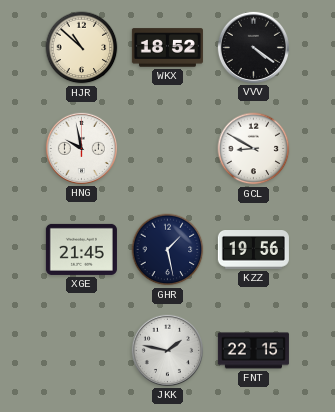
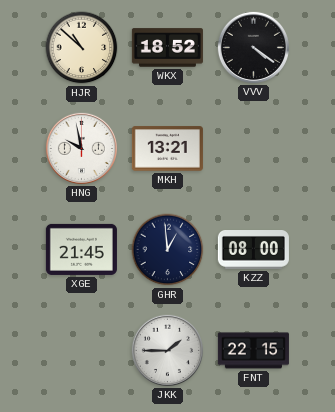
MKH: none -> 13:21 (167, 149)
GCL: 8:50 -> none (254, 149)
GHR: 1:28 -> 12:59 (168, 250)
KZZ: 19:56 -> 08:00 (253, 250)
JKK: 1:47 -> 1:45 (167, 350)
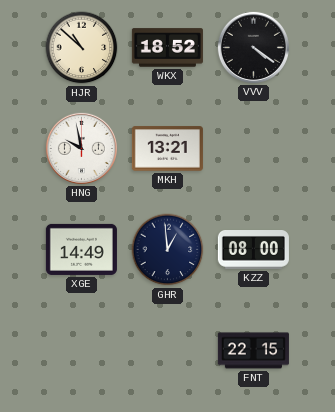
XGE: 21:45 -> 14:49 (81, 249)
JKK: 1:45 -> none (167, 350)
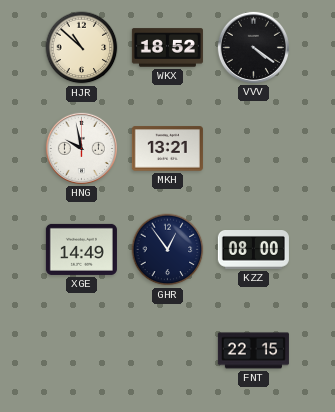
GHR: 12:59 -> 12:54 (168, 250)
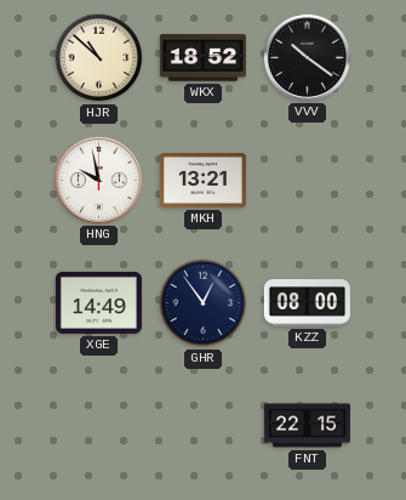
VVV: 4:21 -> 10:21 (307, 57)
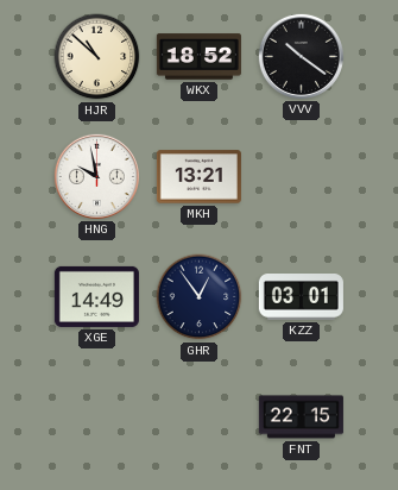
KZZ: 08:00 -> 03:01 (301, 297)
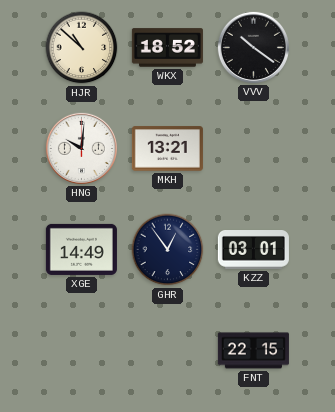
HNG: 9:58 -> 10:01 (81, 148)
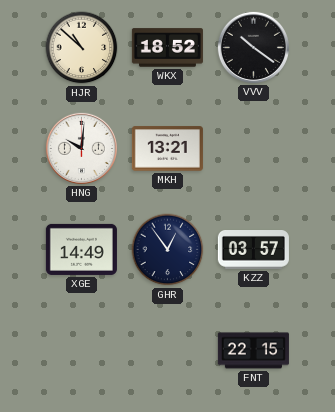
KZZ: 03:01 -> 03:57 (253, 250)
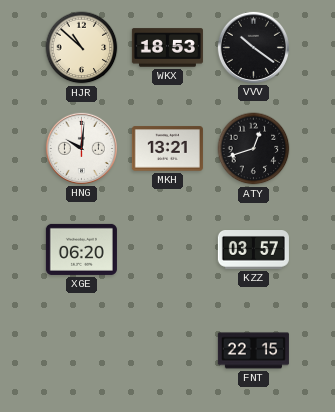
WKX: 18:52 -> 18:53 (167, 48)
ATY: none -> 12:42 (254, 149)
XGE: 14:49 -> 06:20 (81, 249)
GHR: 12:54 -> none (168, 250)
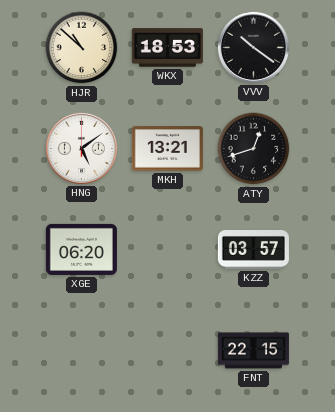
HNG: 10:01 -> 5:09 (81, 148)
